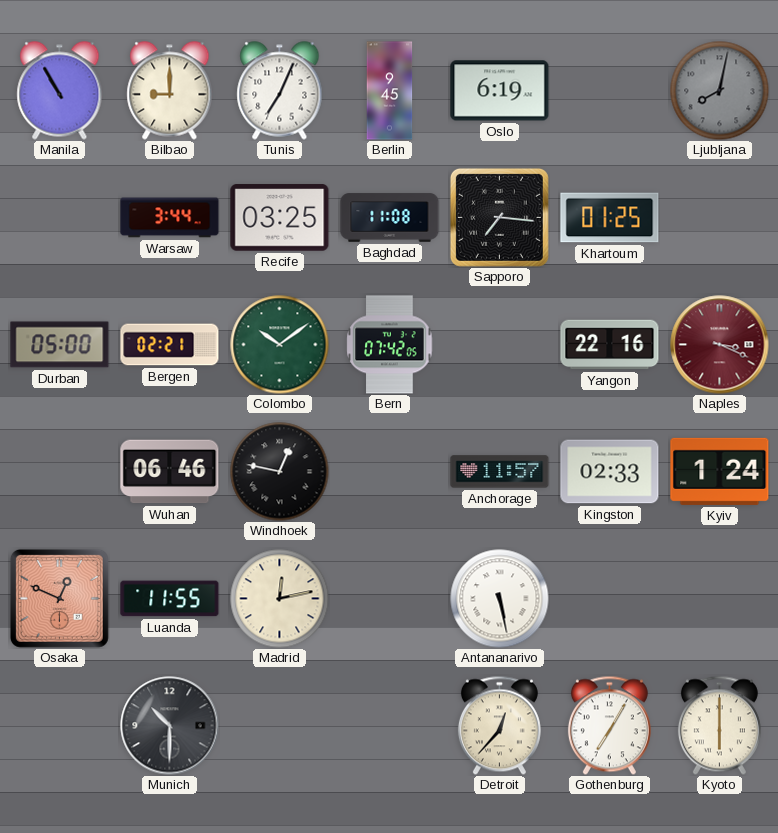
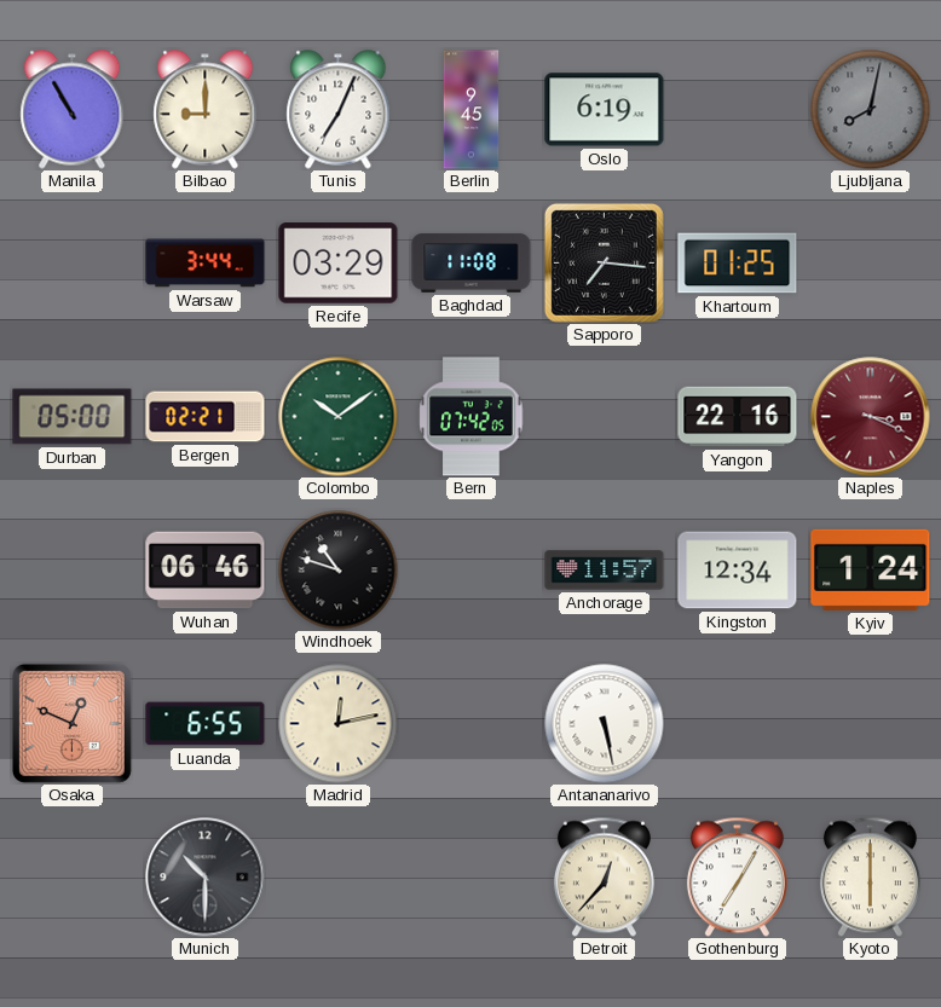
Recife: 03:25 -> 03:29 (339, 264)
Windhoek: 12:47 -> 10:48 (339, 571)
Kingston: 02:33 -> 12:34 (738, 571)
Luanda: 11:55 -> 6:55 (206, 724)
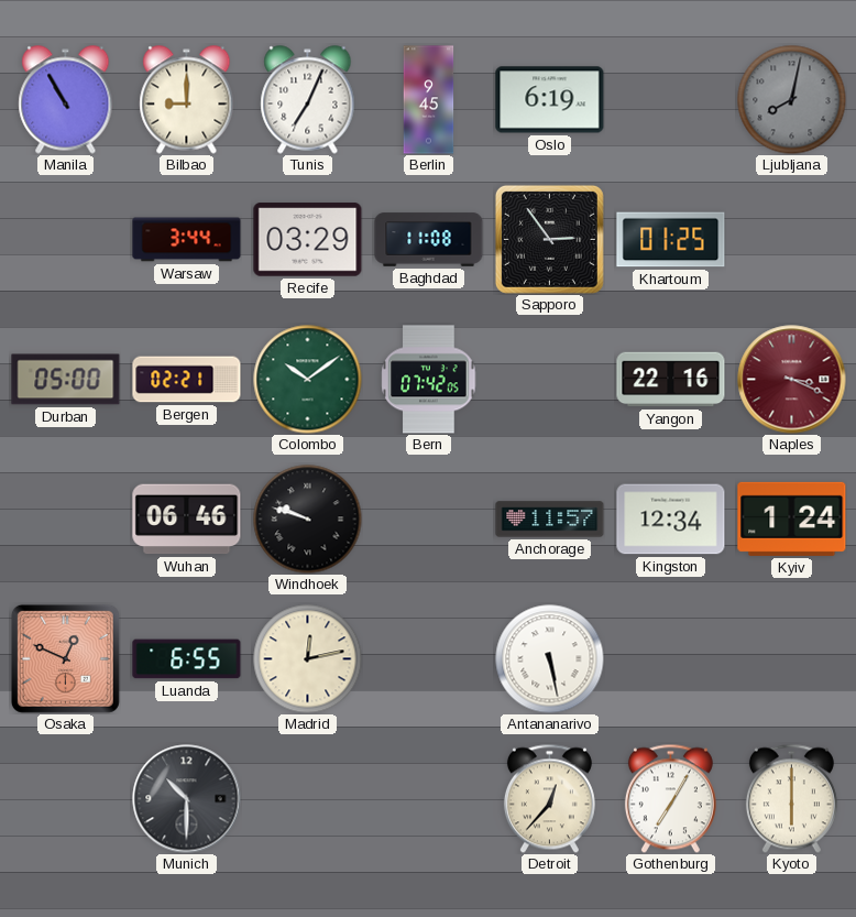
Sapporo: 7:16 -> 2:54 (549, 239)
Windhoek: 10:48 -> 9:48 (308, 520)
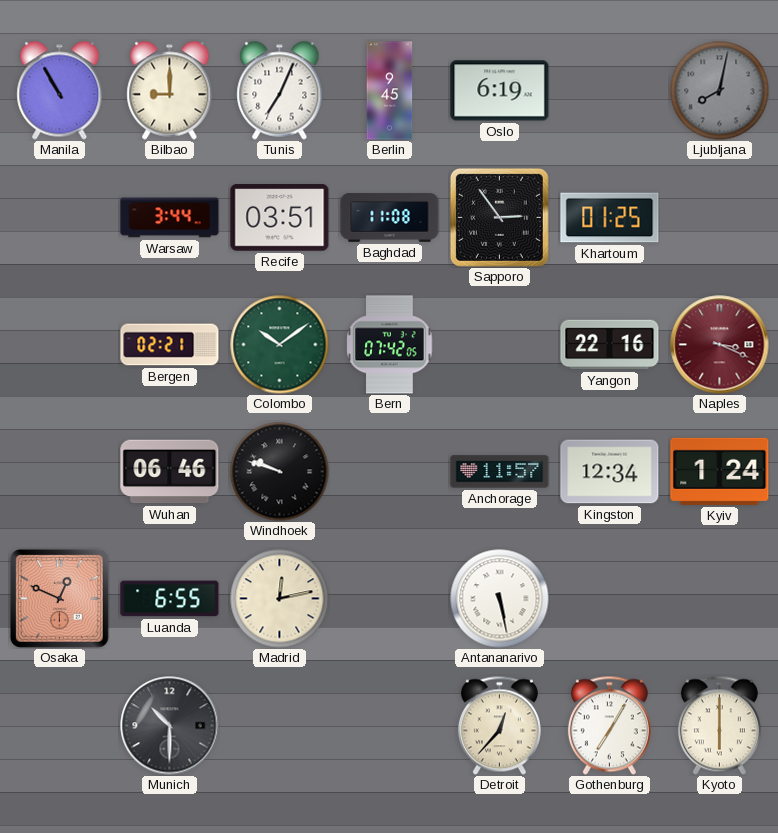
Recife: 03:29 -> 03:51 (280, 218)
Durban: 05:00 -> none (66, 380)
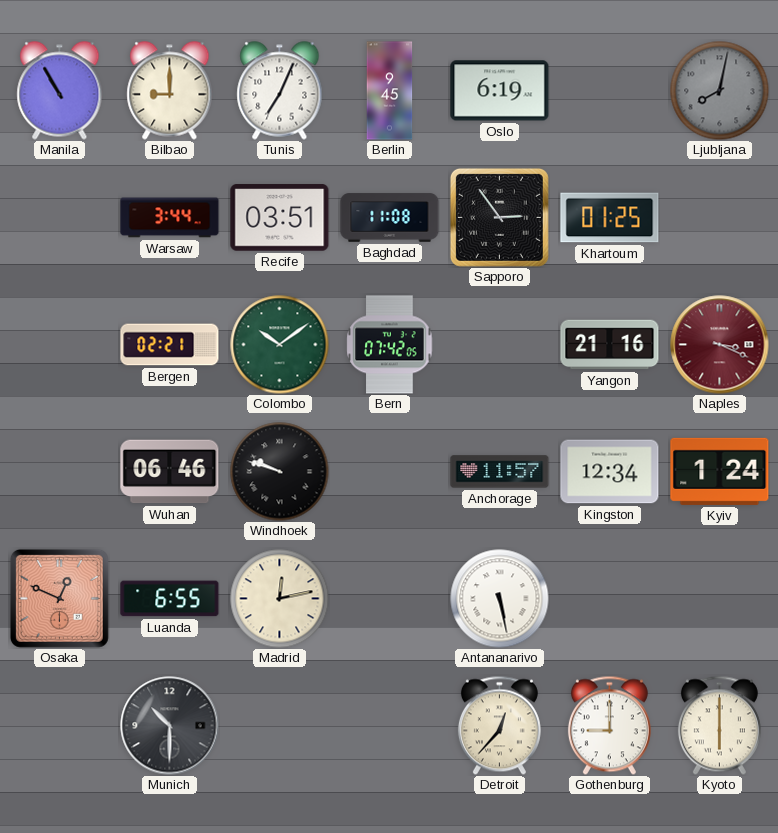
Yangon: 22:16 -> 21:16 (610, 345)
Gothenburg: 7:05 -> 9:00 (609, 725)
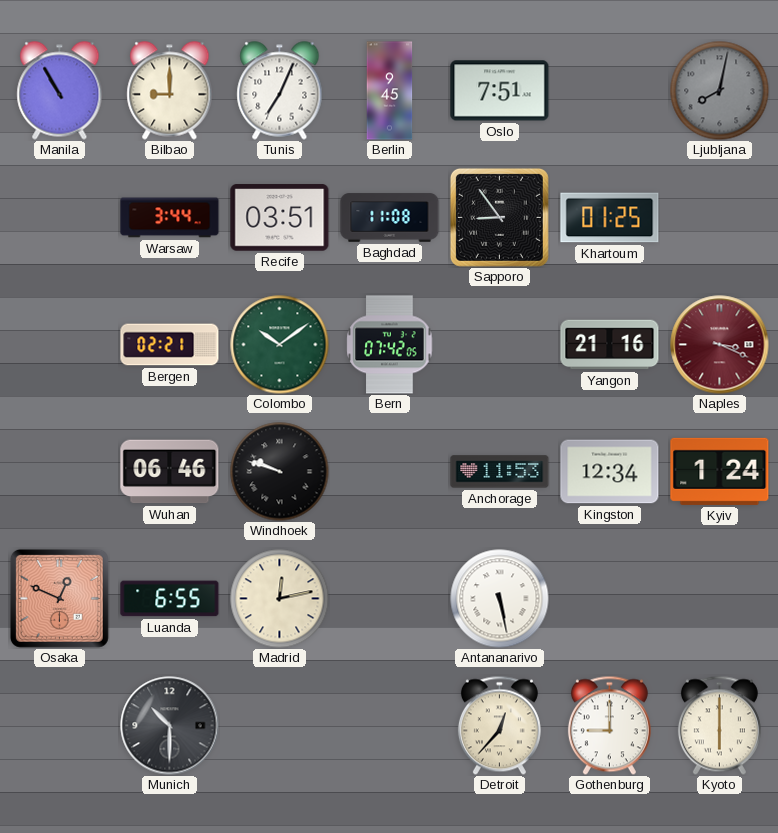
Oslo: 6:19 -> 7:51 (500, 91)
Sapporo: 2:54 -> 8:54 (499, 217)
Anchorage: 11:57 -> 11:53 (500, 472)
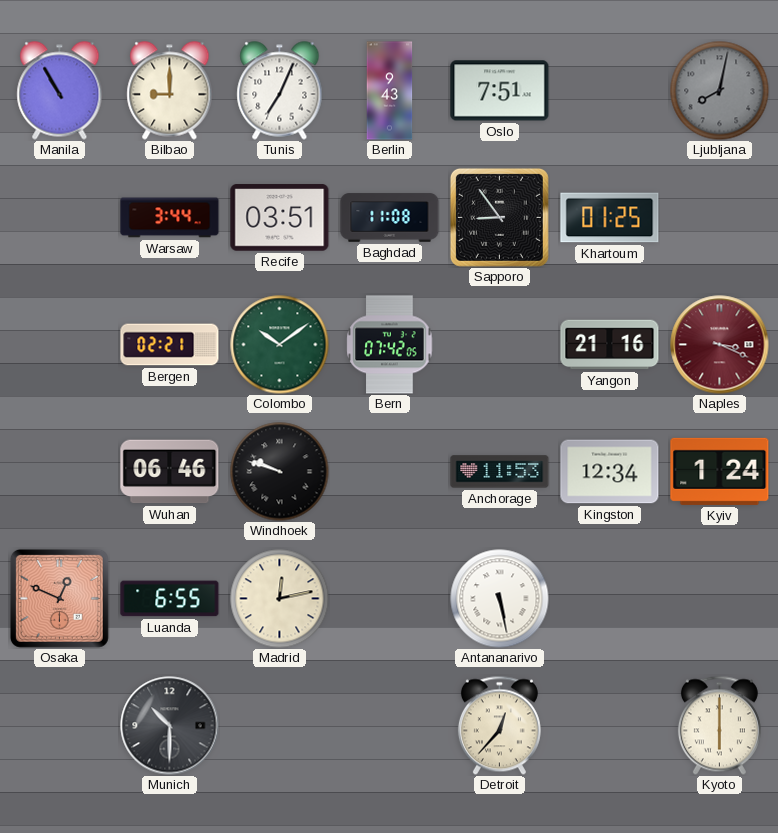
Berlin: 9:45 -> 9:43 (390, 91)
Gothenburg: 9:00 -> none (609, 725)
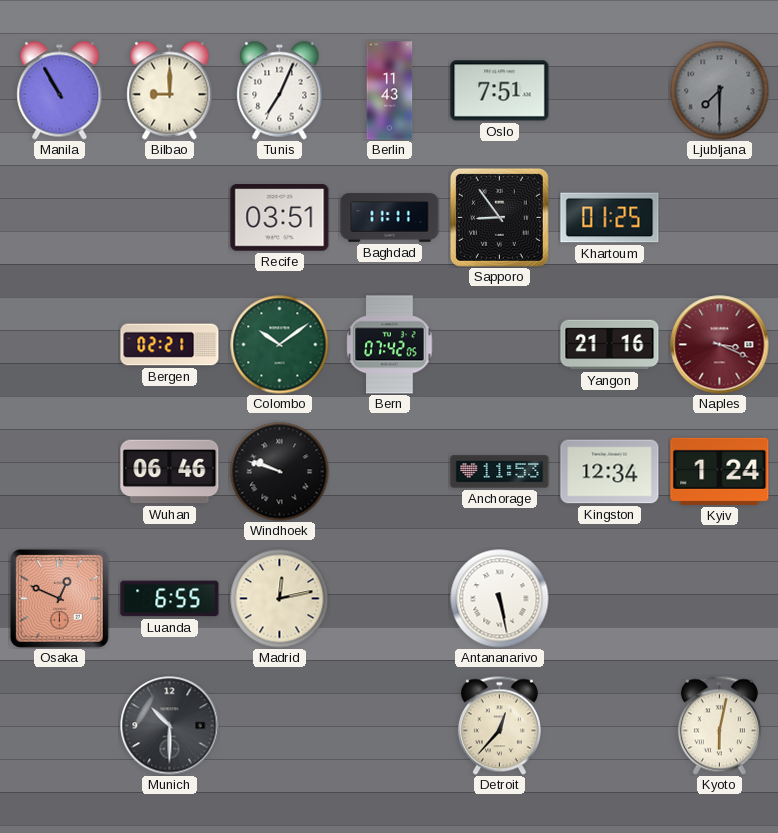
Berlin: 9:43 -> 11:43 (390, 91)
Ljubljana: 8:02 -> 7:30 (720, 91)
Warsaw: 3:44 -> none (170, 218)
Baghdad: 11:08 -> 11:11 (390, 218)
Kyoto: 6:00 -> 6:02 (719, 725)
